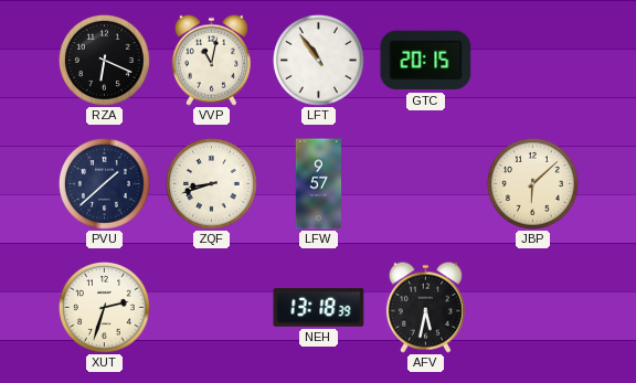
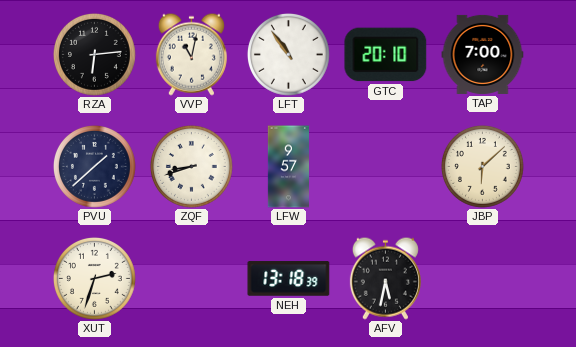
RZA: 6:19 -> 6:14 (94, 54)
GTC: 20:15 -> 20:10 (386, 55)
TAP: none -> 7:00 (483, 54)
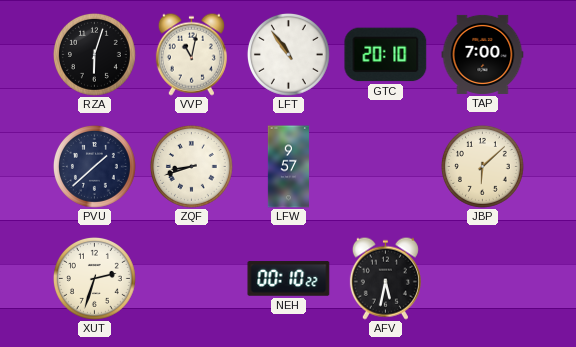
RZA: 6:14 -> 6:03 (94, 54)
NEH: 13:18 -> 00:10 (289, 279)
